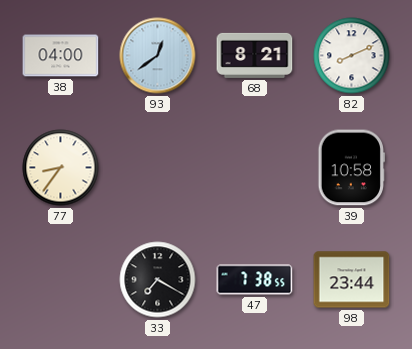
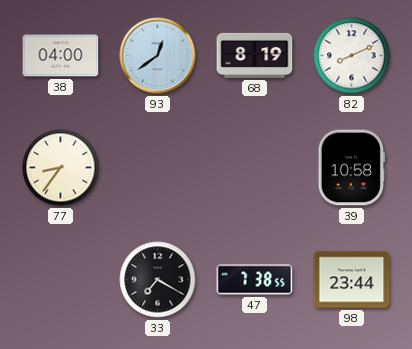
68: 8:21 -> 8:19 (255, 55)
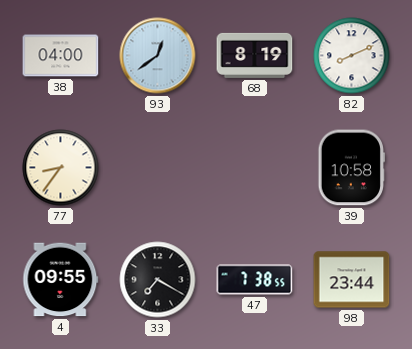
4: none -> 09:55 (61, 280)
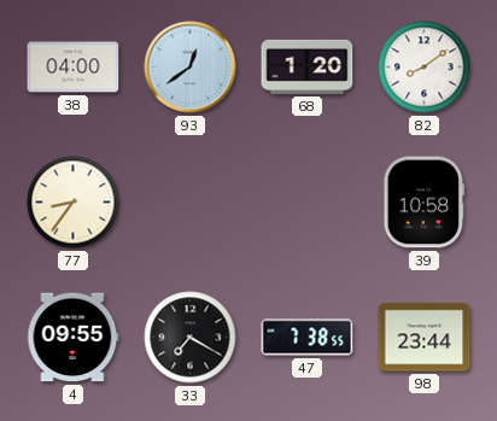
68: 8:19 -> 1:20 (308, 66)
82: 8:11 -> 8:09 (425, 68)
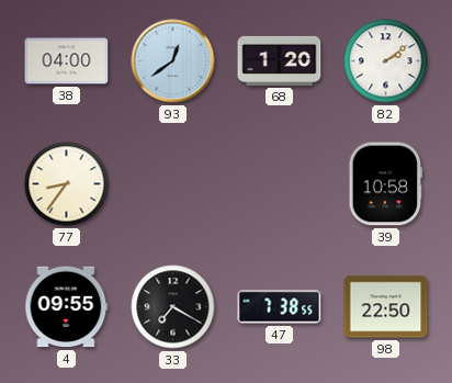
82: 8:09 -> 2:09 (386, 61)
98: 23:44 -> 22:50 (386, 307)
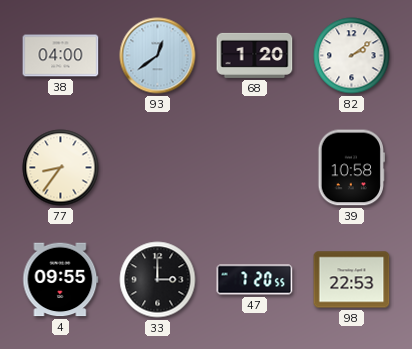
33: 7:20 -> 3:00 (158, 280)
47: 7:38 -> 7:20 (255, 280)
98: 22:50 -> 22:53 (352, 280)
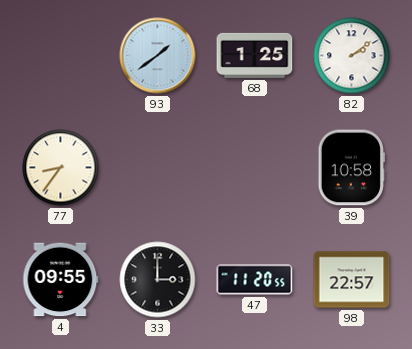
38: 04:00 -> none (61, 56)
93: 12:39 -> 1:39 (158, 56)
68: 1:20 -> 1:25 (255, 55)
47: 7:20 -> 11:20 (255, 280)
98: 22:53 -> 22:57 (352, 280)
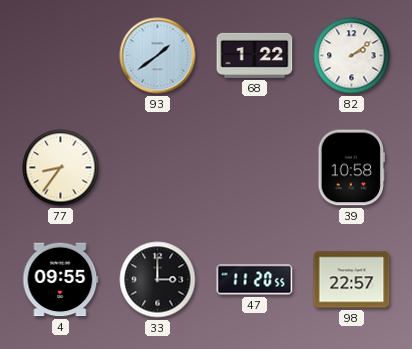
68: 1:25 -> 1:22 (255, 55)
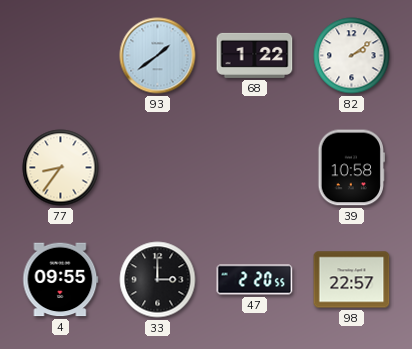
47: 11:20 -> 2:20 (255, 280)
